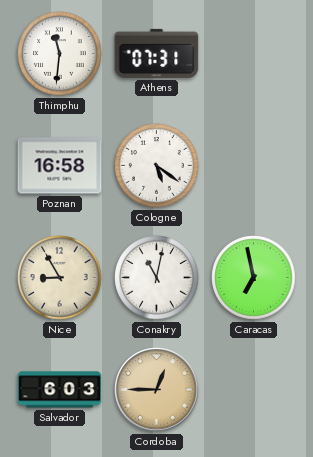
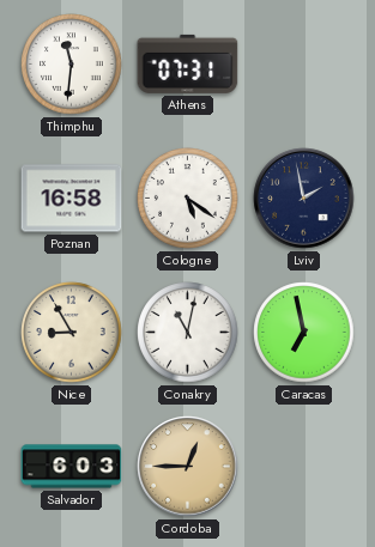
Lviv: none -> 1:58 (304, 199)
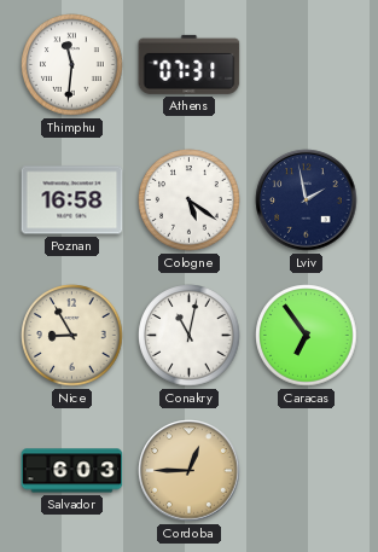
Caracas: 6:58 -> 6:54 (307, 336)
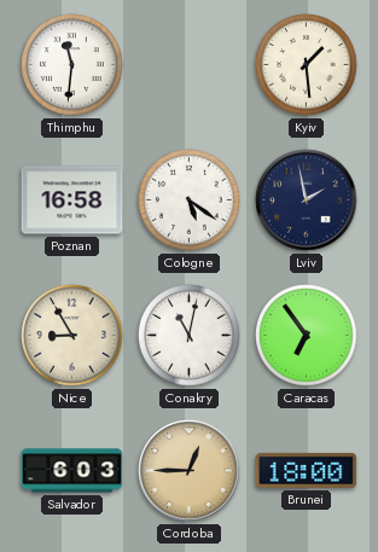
Athens: 07:31 -> none (190, 64)
Kyiv: none -> 1:29 (307, 65)
Brunei: none -> 18:00 (307, 470)
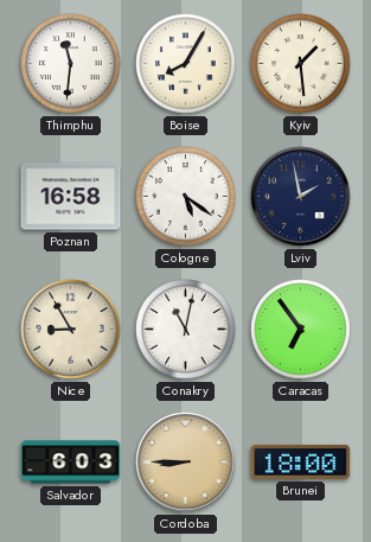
Boise: none -> 8:05 (186, 64)
Cordoba: 12:45 -> 8:45 (186, 463)
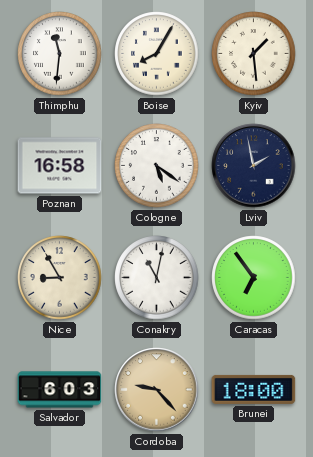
Cordoba: 8:45 -> 9:23 (157, 390)
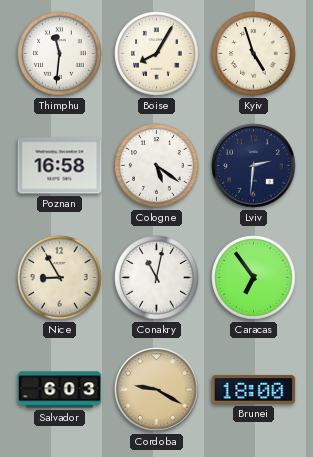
Kyiv: 1:29 -> 4:57 (254, 54)
Lviv: 1:58 -> 2:31 (254, 166)
Cordoba: 9:23 -> 9:20 (157, 390)
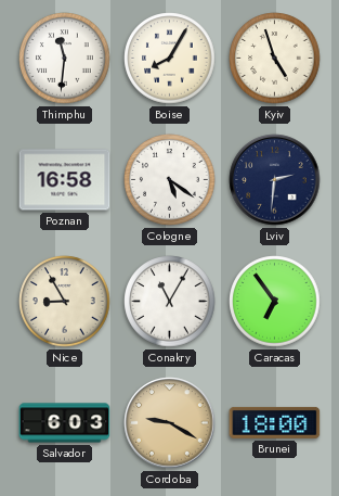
Conakry: 11:02 -> 11:05 (170, 302)
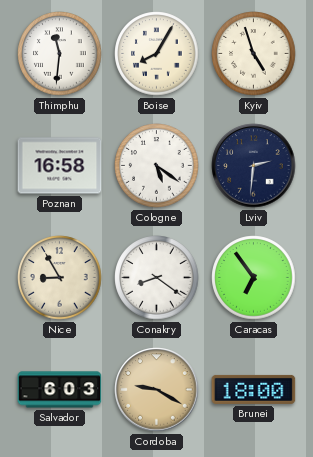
Conakry: 11:05 -> 8:21 (157, 278)
